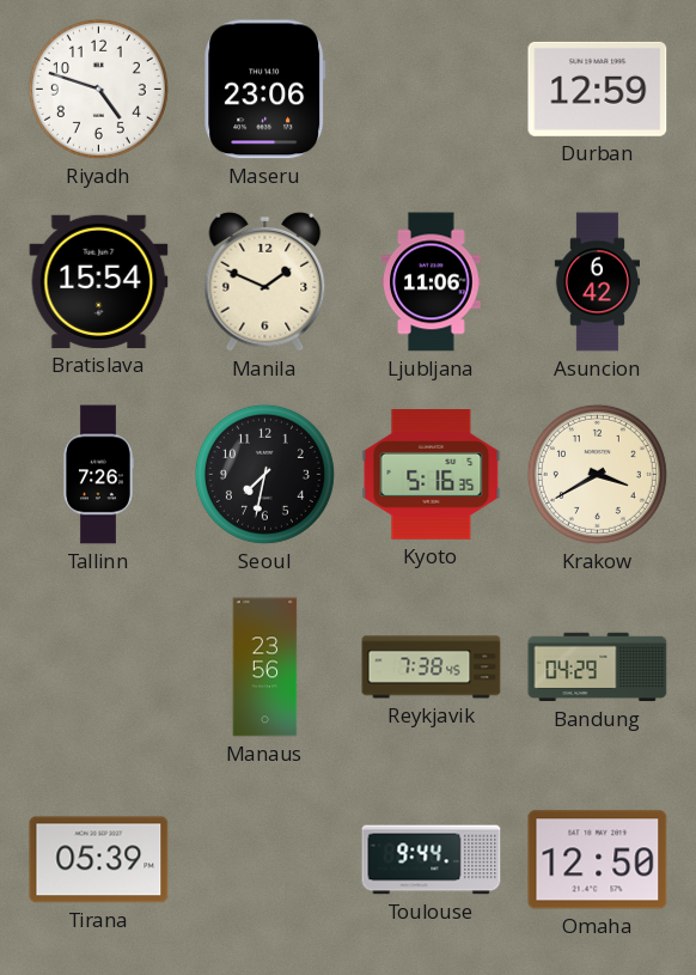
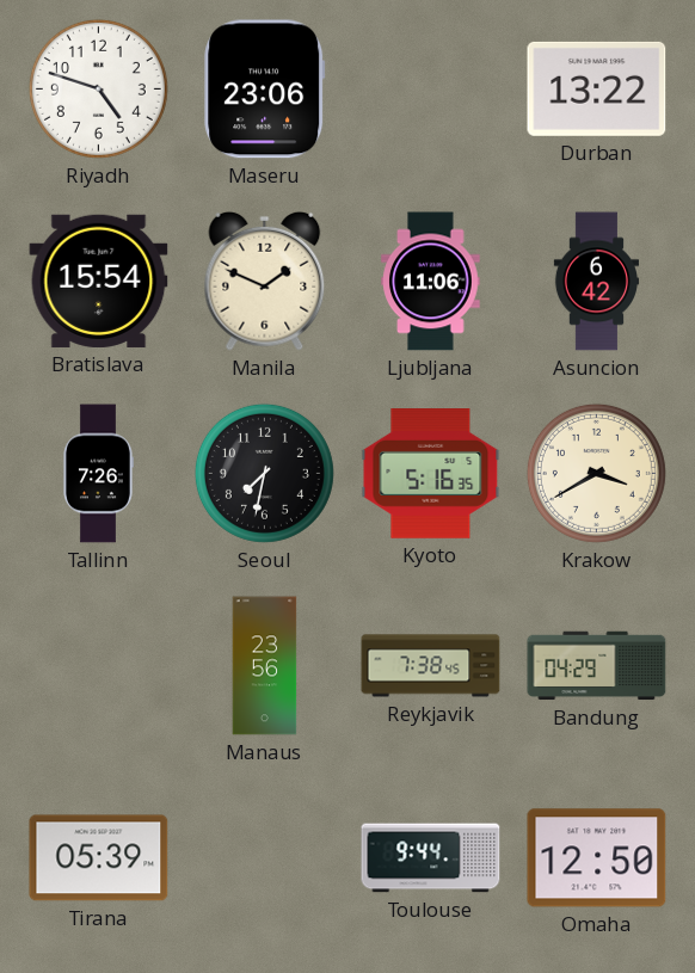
Durban: 12:59 -> 13:22 (597, 88)
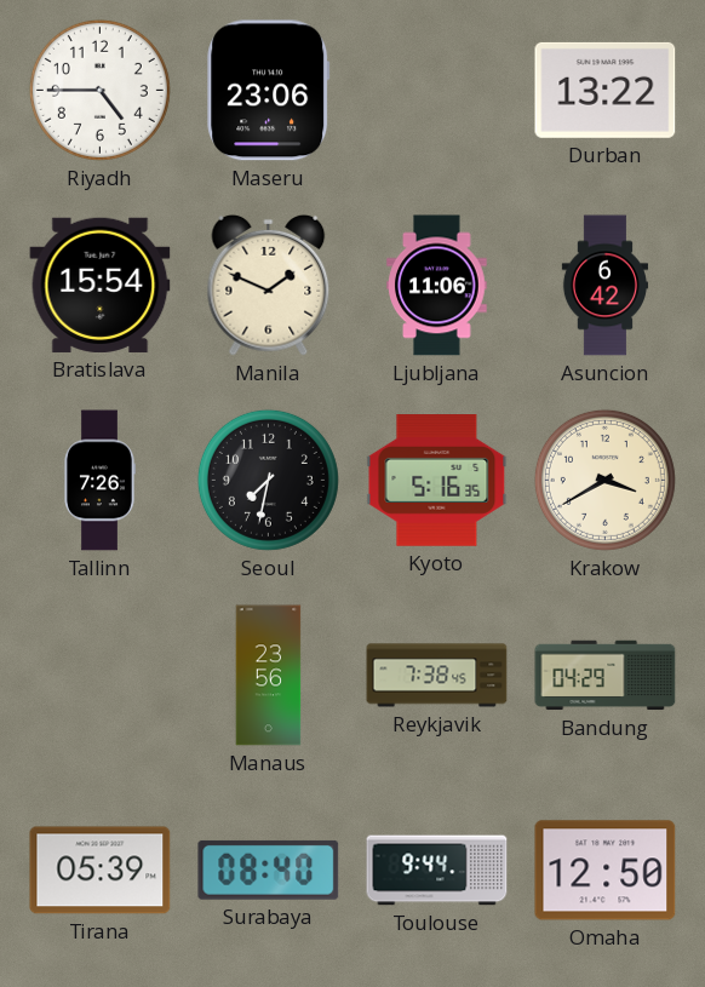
Riyadh: 4:48 -> 4:45 (99, 90)
Surabaya: none -> 08:40 (269, 870)
